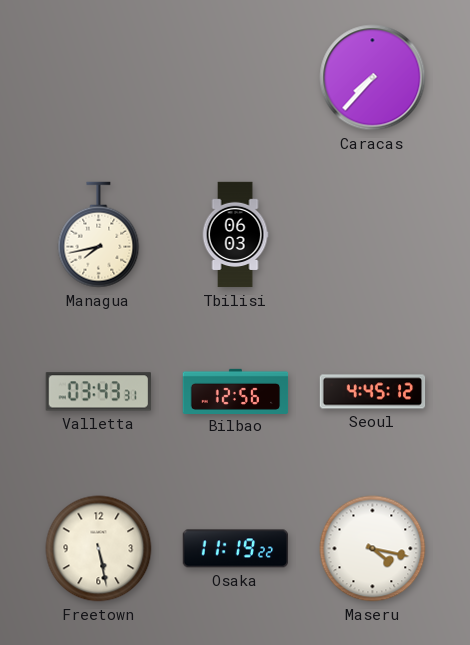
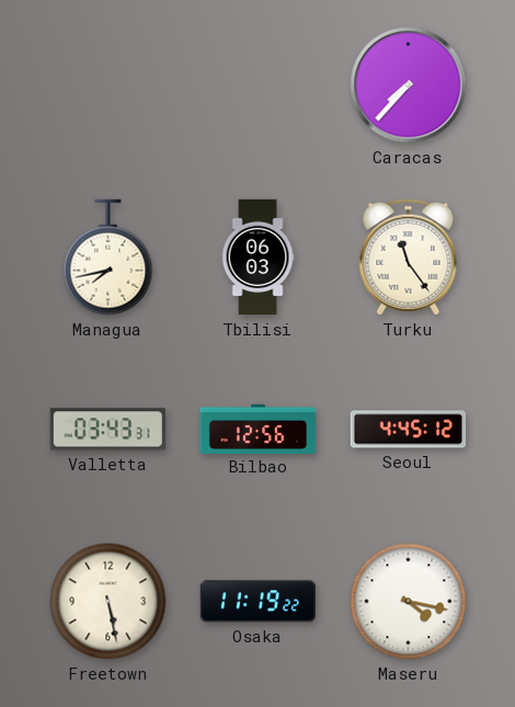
Turku: none -> 11:24 (409, 258)
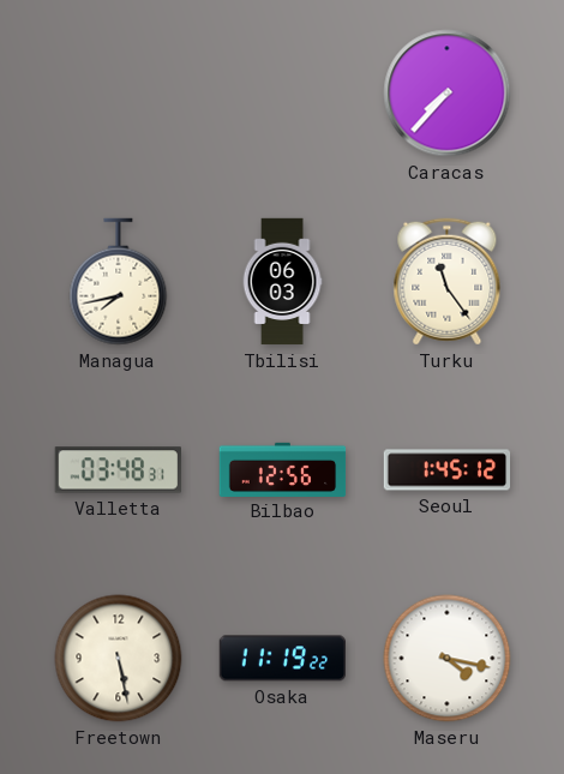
Valletta: 03:43 -> 03:48 (118, 470)
Seoul: 4:45 -> 1:45 (448, 470)
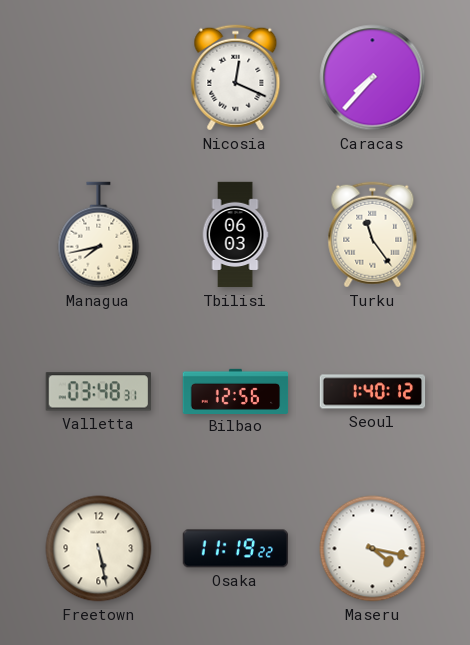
Nicosia: none -> 12:19 (236, 78)
Seoul: 1:45 -> 1:40 (373, 392)
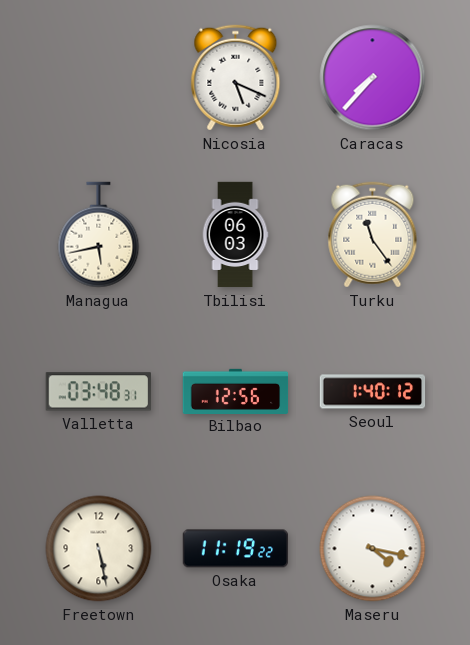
Nicosia: 12:19 -> 5:19 (236, 78)
Managua: 7:43 -> 5:43 (99, 235)
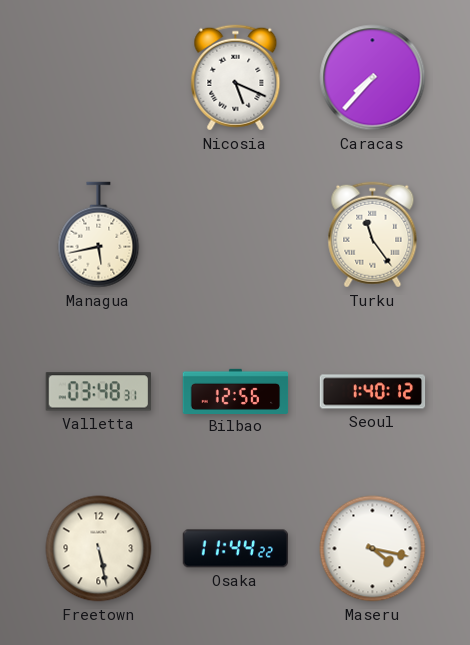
Tbilisi: 06:03 -> none (235, 235)
Osaka: 11:19 -> 11:44 (235, 549)
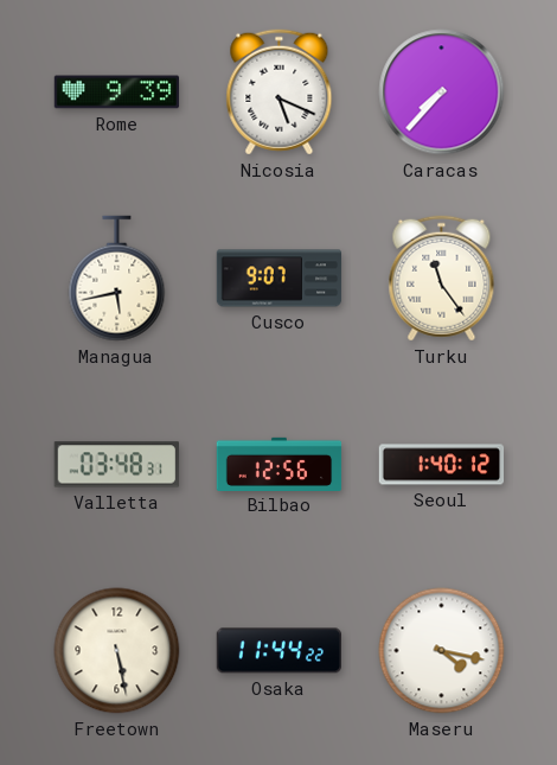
Rome: none -> 9:39 (117, 93)
Cusco: none -> 9:07 (280, 279)
